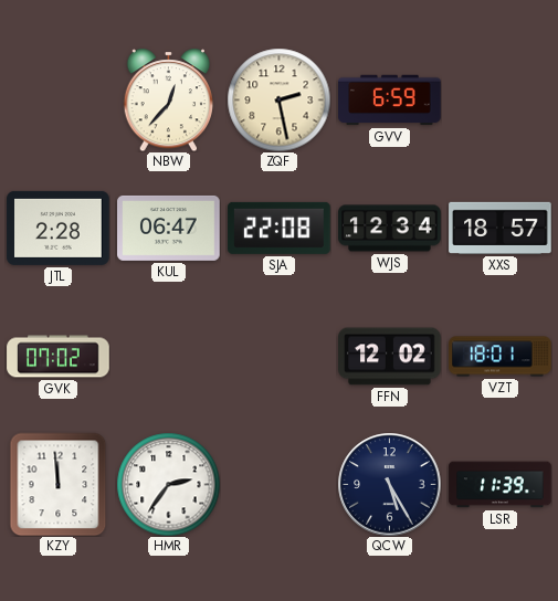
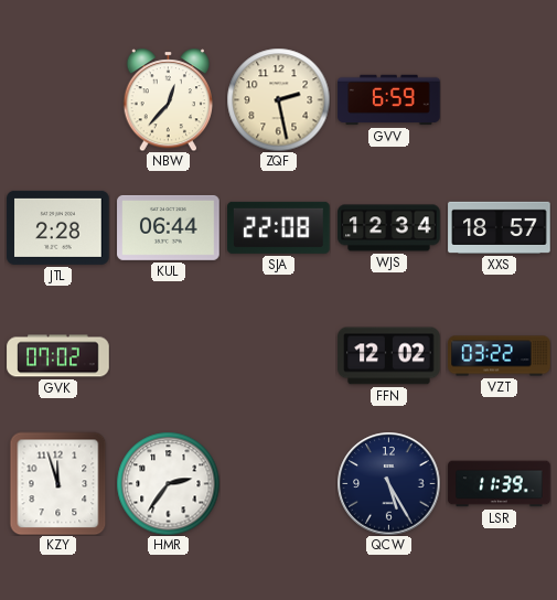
KUL: 06:47 -> 06:44 (169, 227)
VZT: 18:01 -> 03:22 (500, 356)
KZY: 11:59 -> 11:57 (58, 483)
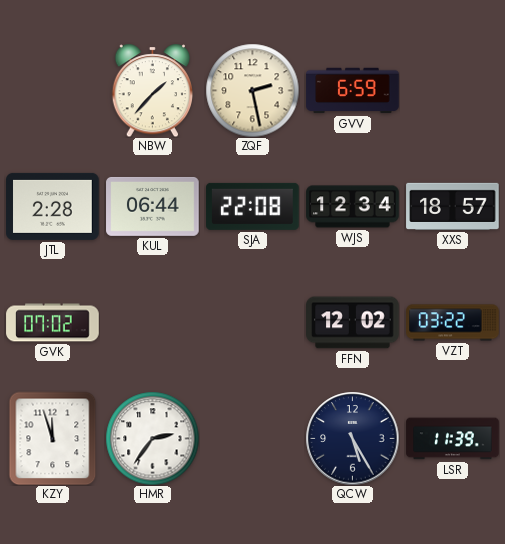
NBW: 12:37 -> 1:37 (153, 90)
